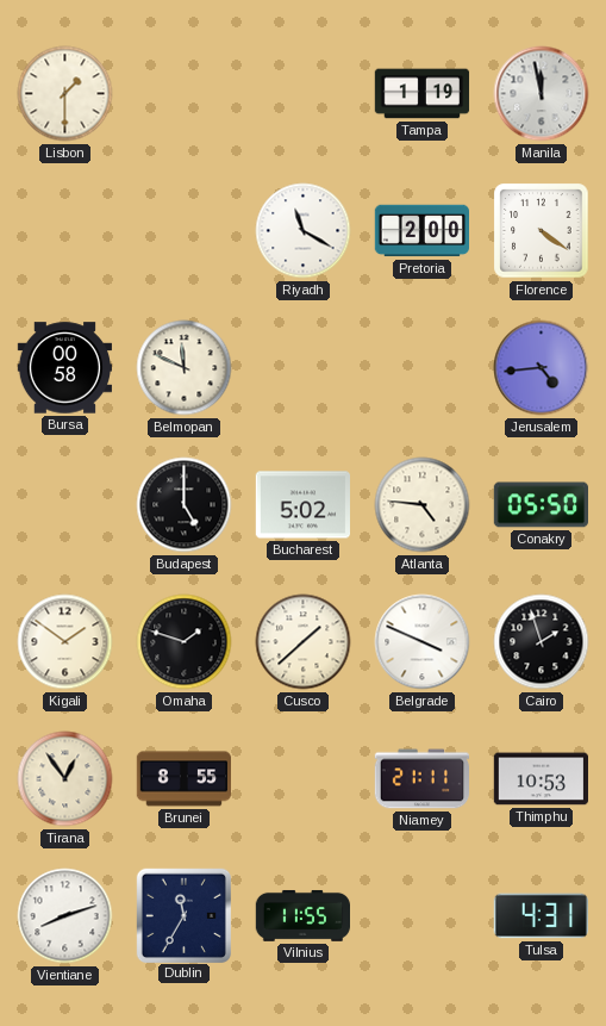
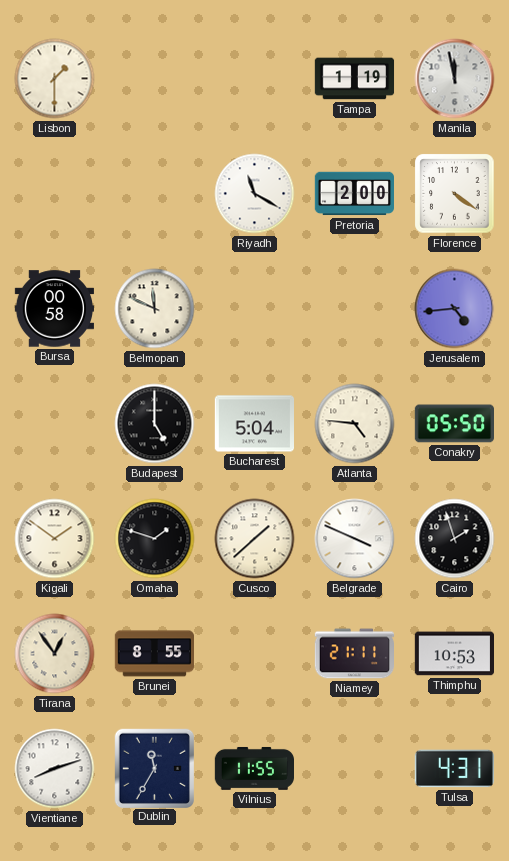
Bucharest: 5:02 -> 5:04 (254, 424)
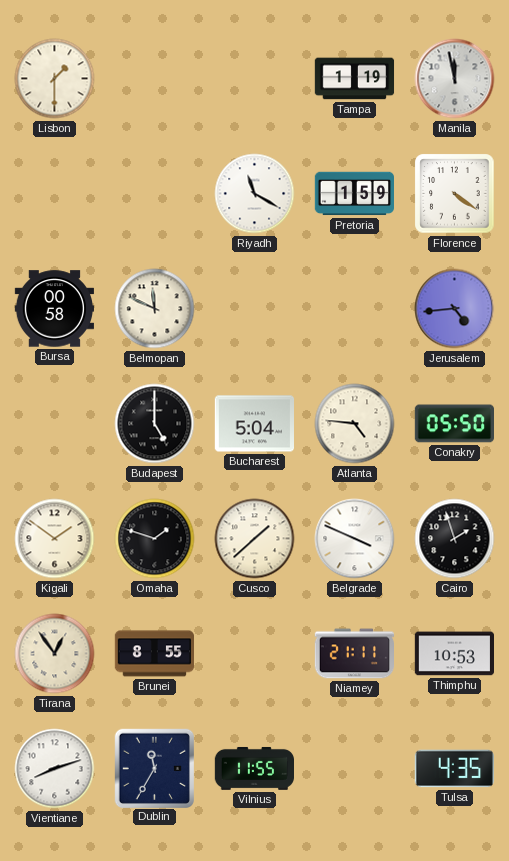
Pretoria: 2:00 -> 1:59 (354, 194)
Tulsa: 4:31 -> 4:35 (454, 769)
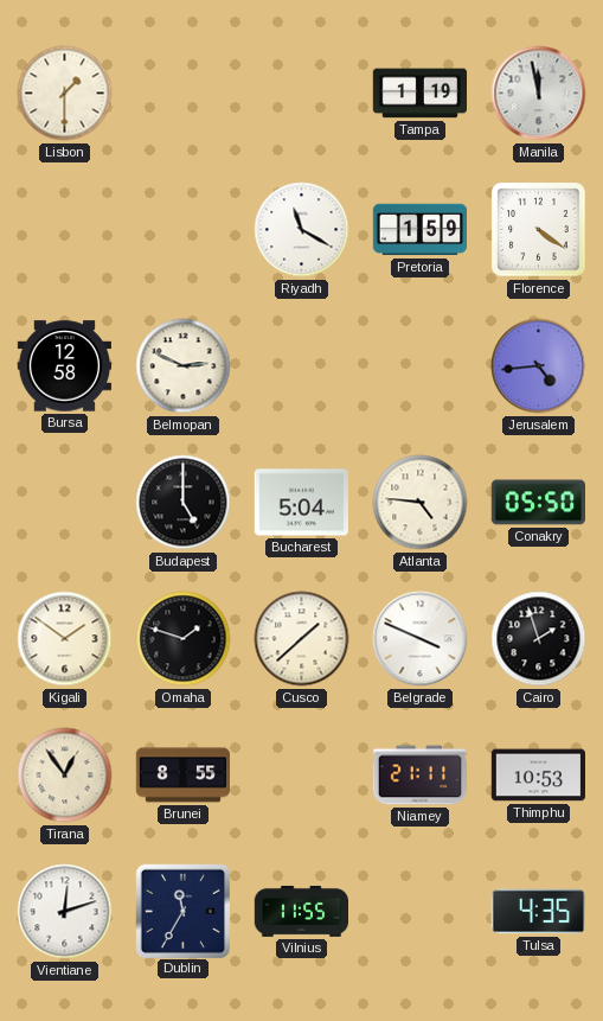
Bursa: 00:58 -> 12:58 (65, 366)
Belmopan: 11:49 -> 2:49 (184, 366)
Vientiane: 8:12 -> 12:12 (65, 912)
